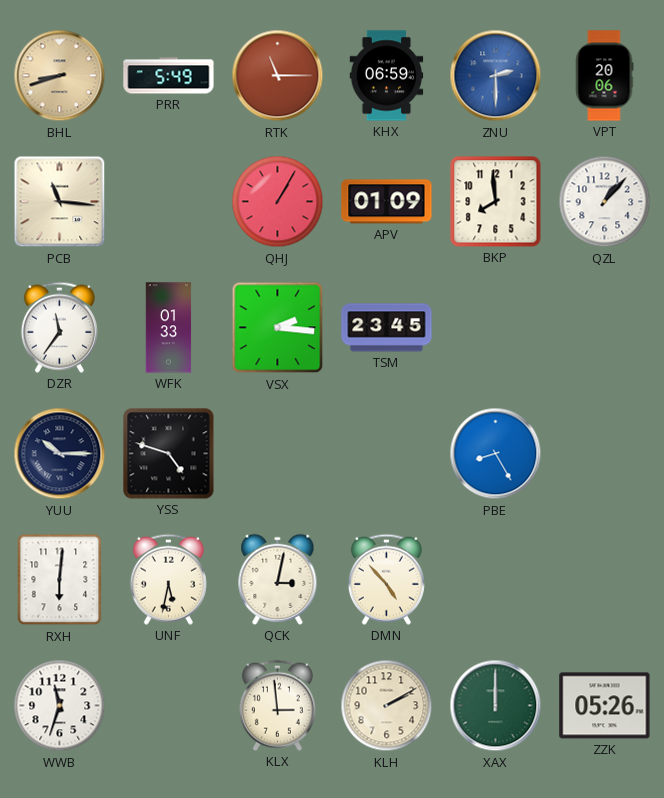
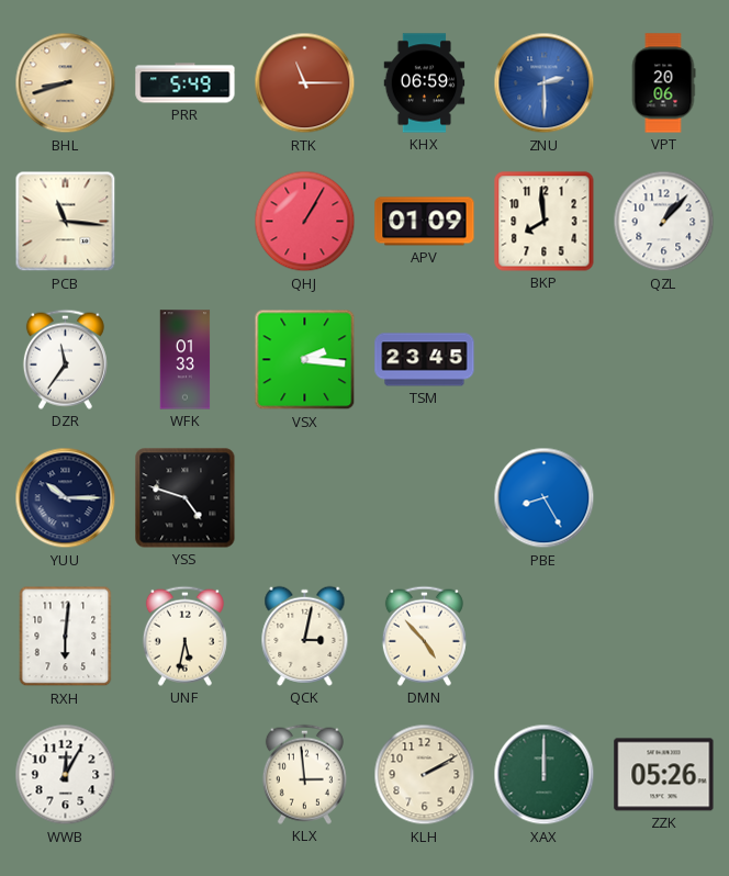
WWB: 11:33 -> 12:05 (66, 775)
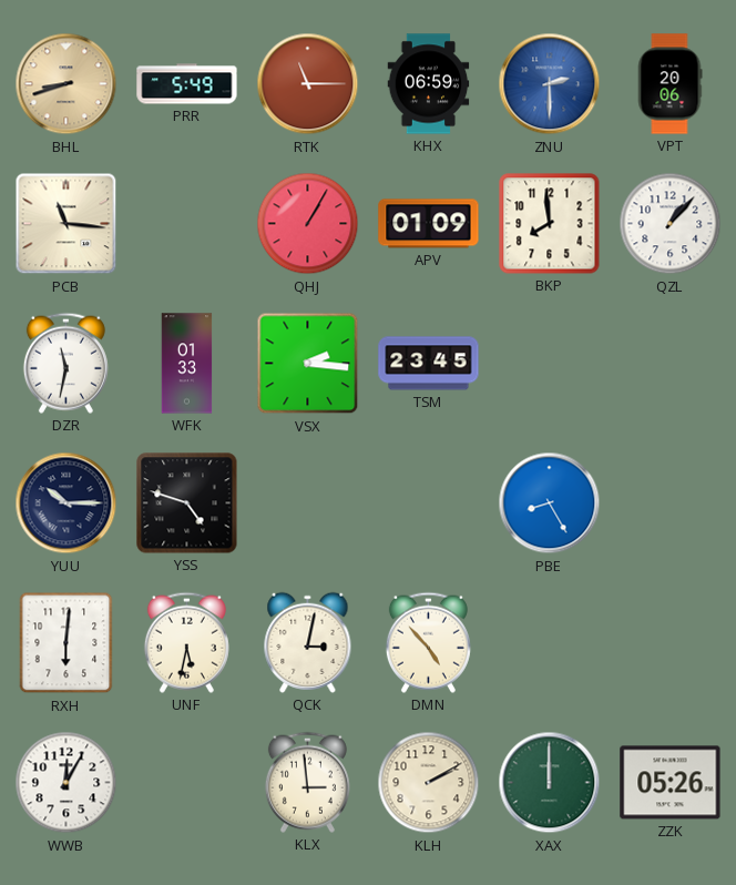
DZR: 11:36 -> 11:32 (65, 363)
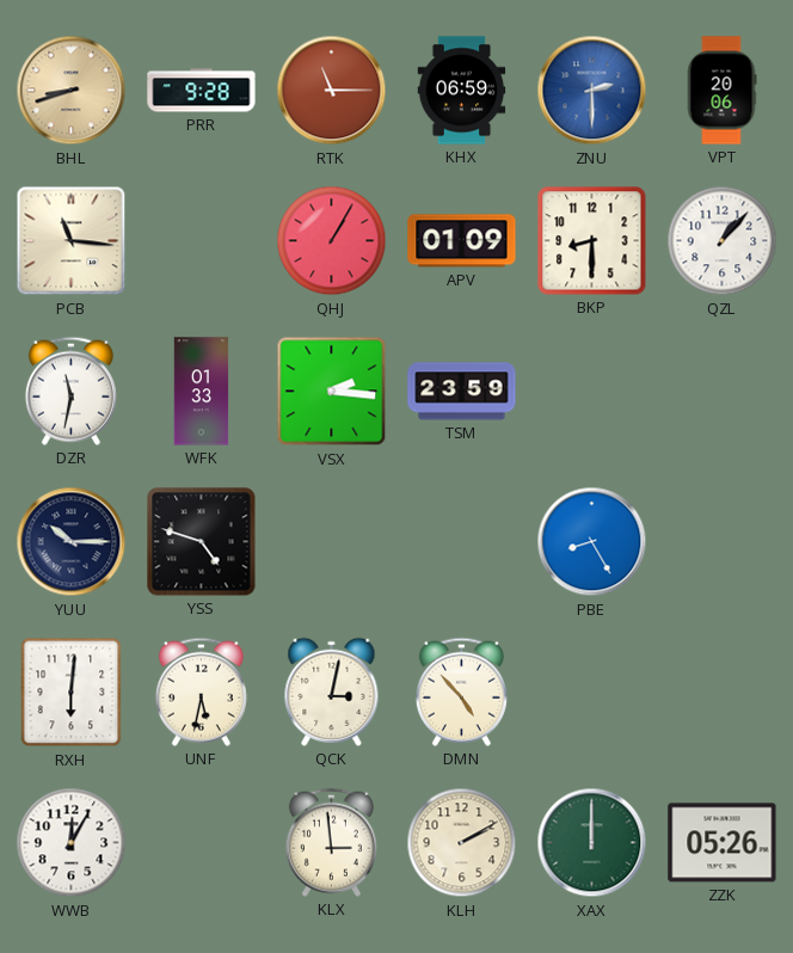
PRR: 5:49 -> 9:28 (202, 91)
BKP: 7:59 -> 8:30 (592, 241)
TSM: 23:45 -> 23:59 (462, 392)
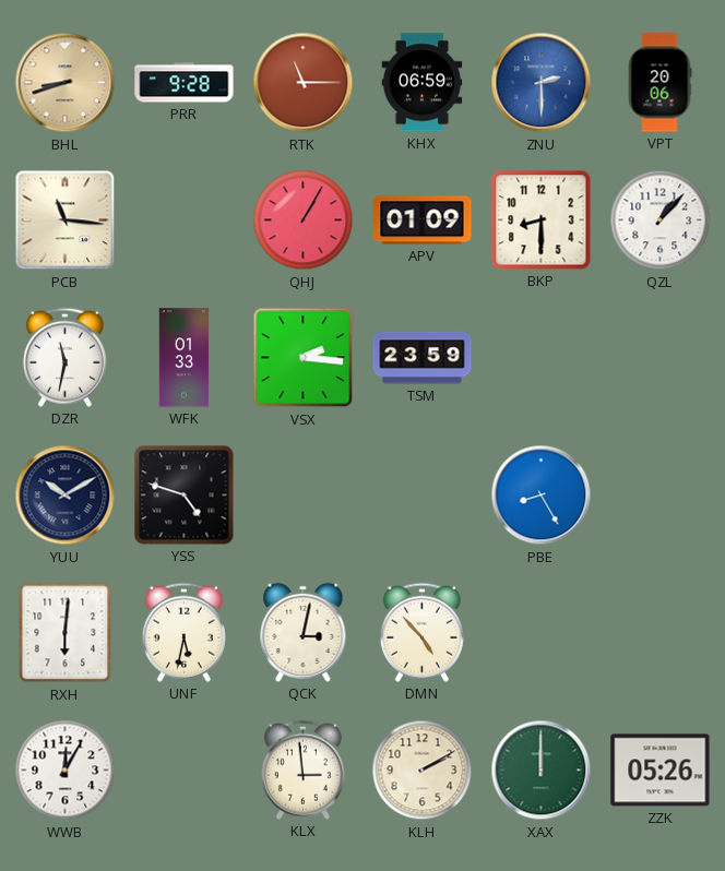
YUU: 10:15 -> 10:10 (66, 496)
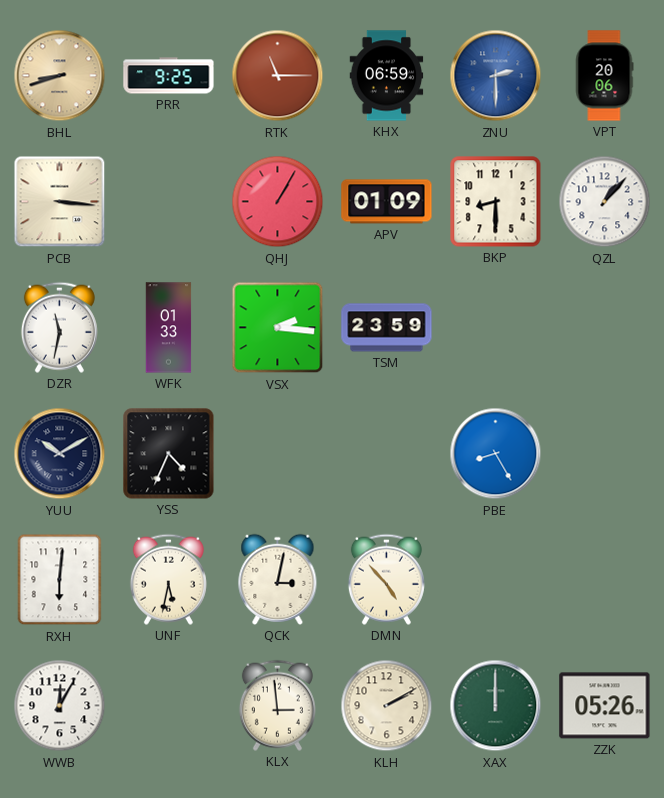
PRR: 9:28 -> 9:25 (169, 76)
PCB: 11:16 -> 3:16 (60, 202)
YSS: 4:48 -> 4:34 (169, 454)
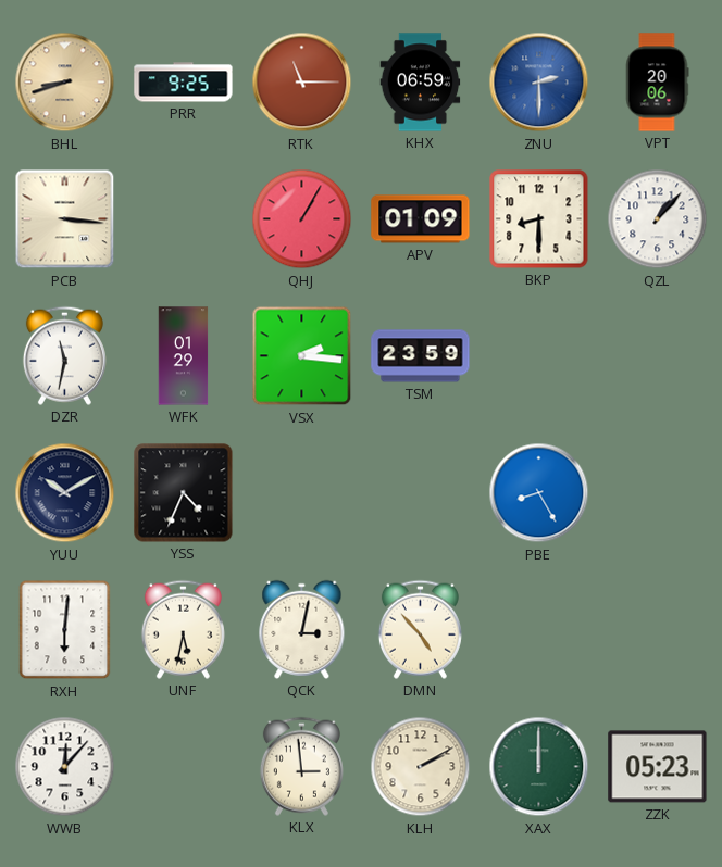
WFK: 01:33 -> 01:29 (184, 356)
WWB: 12:05 -> 12:07 (65, 767)
ZZK: 05:26 -> 05:23 (658, 767)
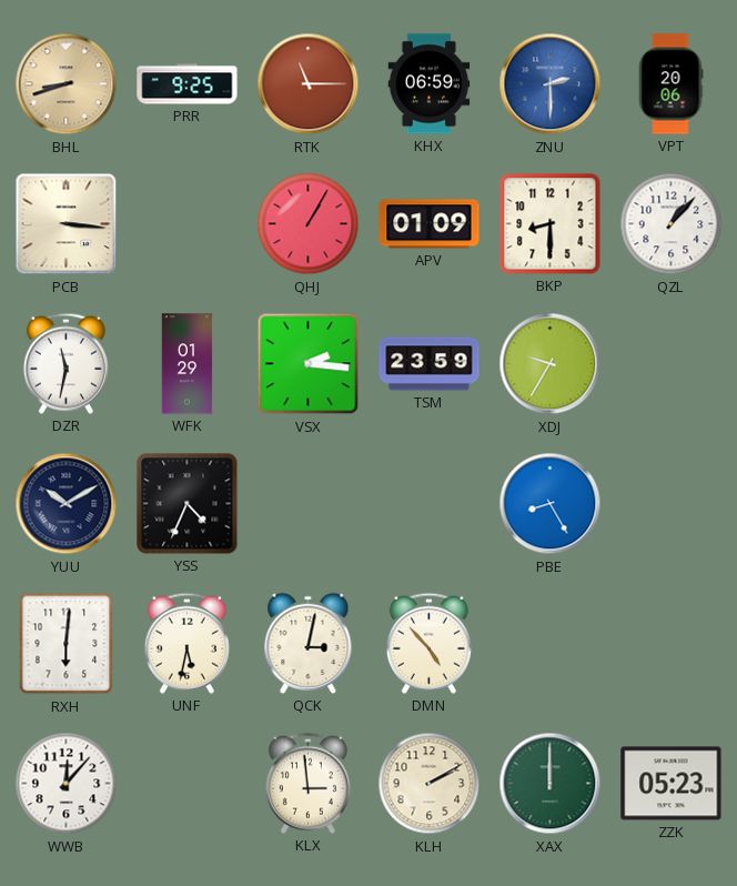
XDJ: none -> 9:35 (551, 364)
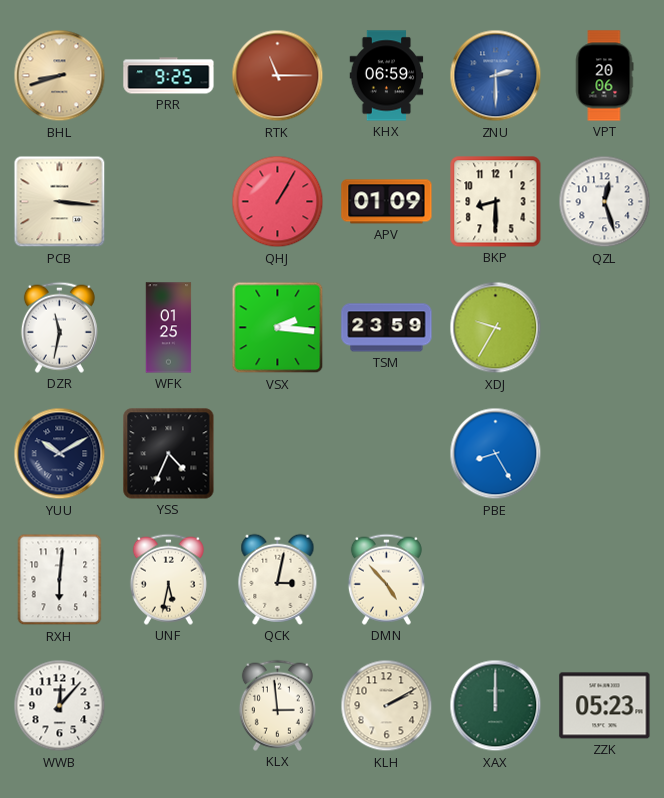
QZL: 1:07 -> 12:27 (605, 202)
WFK: 01:29 -> 01:25 (169, 328)
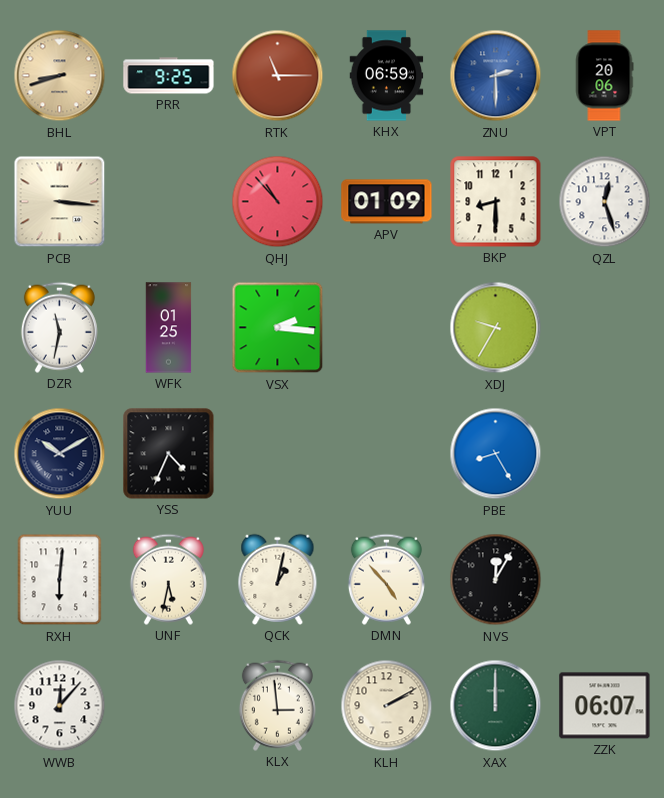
QHJ: 1:05 -> 10:53 (278, 202)
TSM: 23:59 -> none (387, 328)
QCK: 3:02 -> 1:02 (278, 579)
NVS: none -> 12:05 (496, 580)
ZZK: 05:23 -> 06:07 (605, 706)
